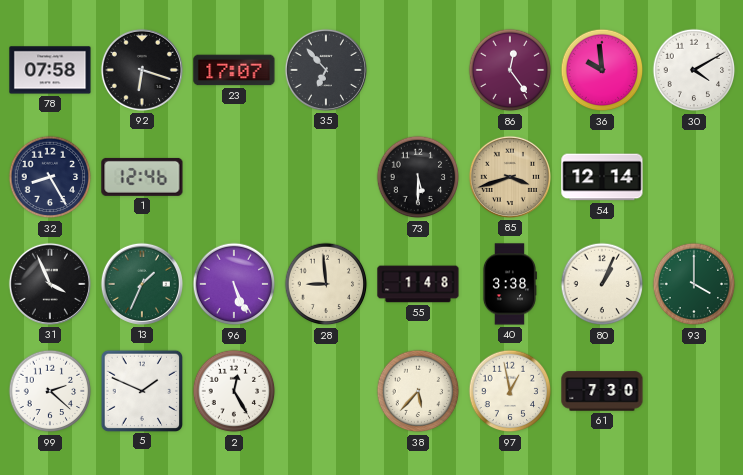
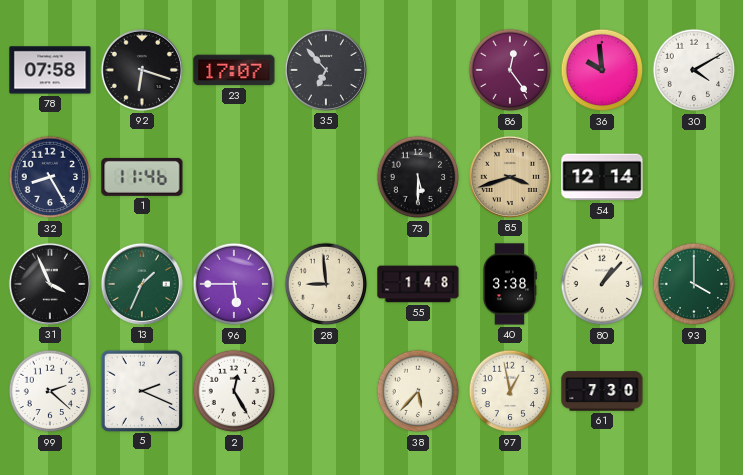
1: 12:46 -> 11:46 (142, 177)
96: 5:26 -> 5:45 (234, 284)
80: 1:04 -> 1:07 (602, 284)
5: 1:49 -> 2:19 (141, 390)
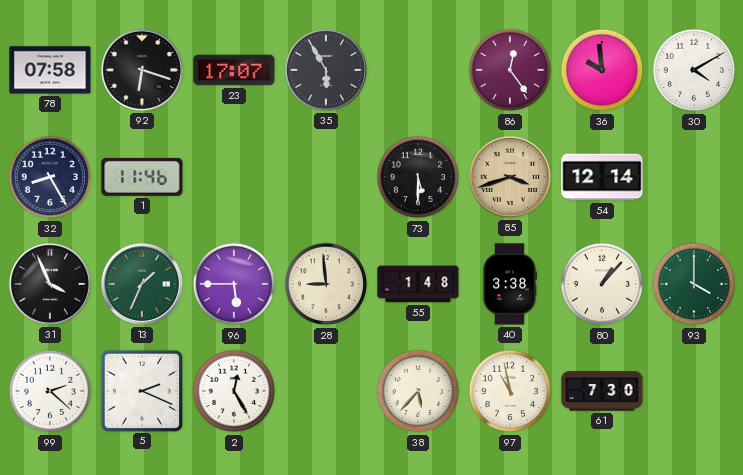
35: 6:53 -> 5:55 (326, 70)
97: 12:58 -> 10:58 (510, 391)
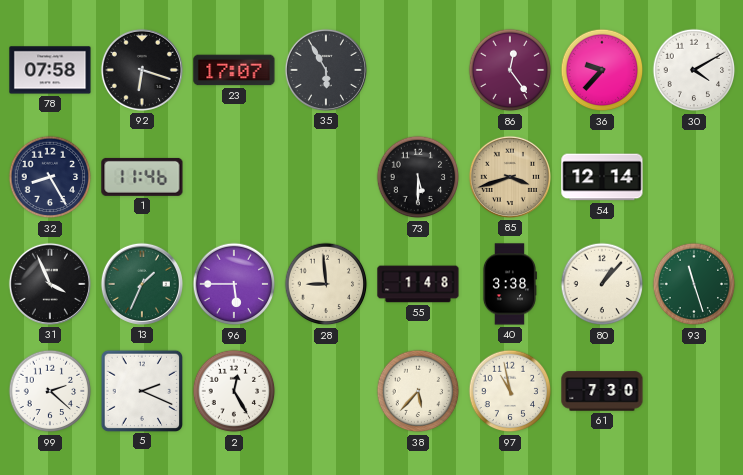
36: 9:59 -> 9:37 (602, 70)
93: 4:00 -> 11:27 (694, 284)
